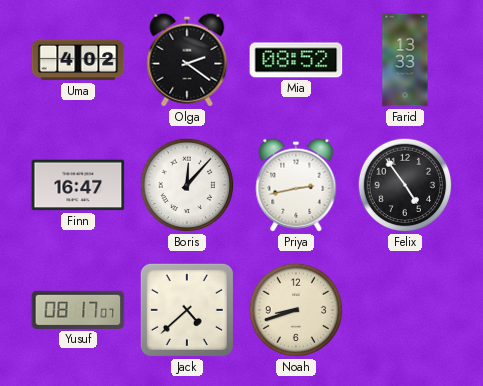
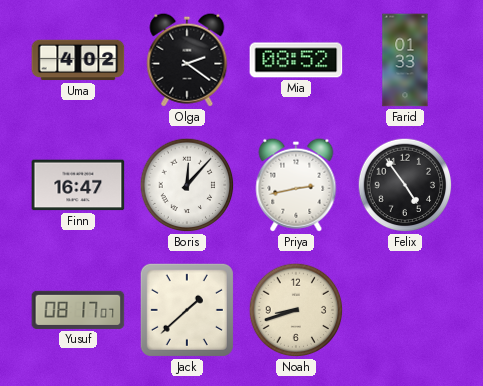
Farid: 13:33 -> 01:33 (405, 60)
Jack: 4:38 -> 1:38 (187, 310)
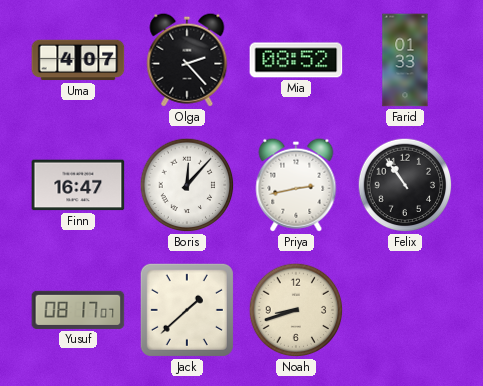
Uma: 4:02 -> 4:07 (78, 60)
Olga: 2:21 -> 2:23 (187, 60)
Felix: 4:54 -> 10:54 (405, 185)
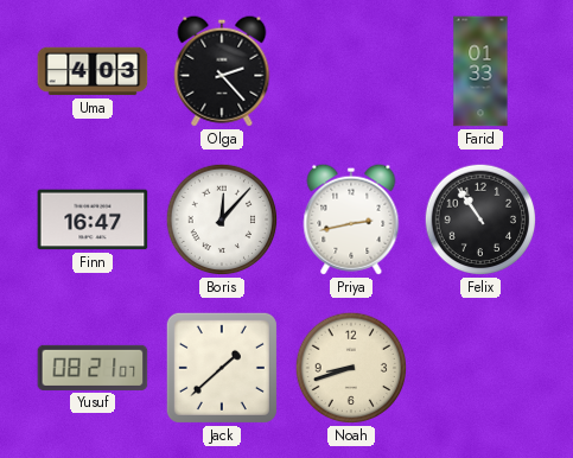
Uma: 4:07 -> 4:03 (93, 71)
Mia: 08:52 -> none (296, 60)
Yusuf: 08:17 -> 08:21 (93, 368)
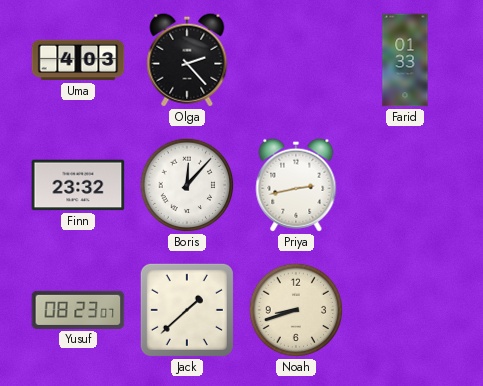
Finn: 16:47 -> 23:32 (78, 185)
Felix: 10:54 -> none (480, 220)
Yusuf: 08:21 -> 08:23 (78, 310)
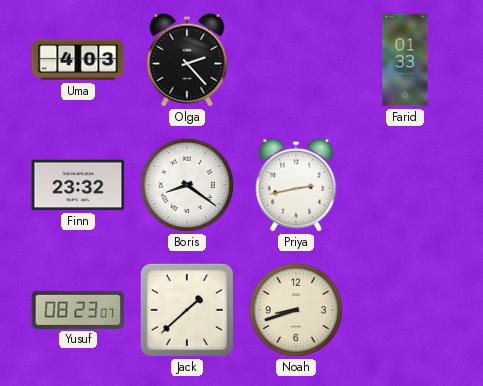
Boris: 12:07 -> 8:21 (187, 185)
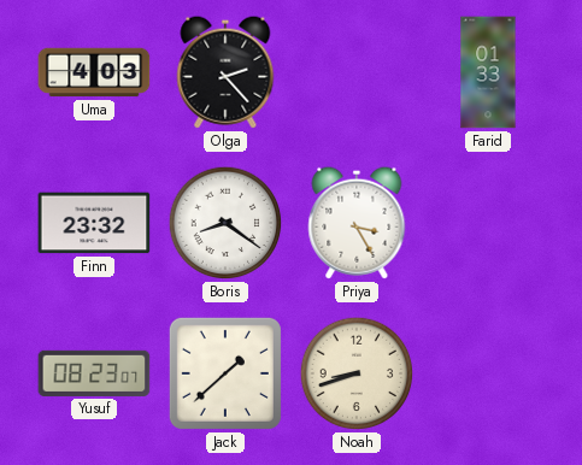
Priya: 2:43 -> 3:25 (357, 223)
